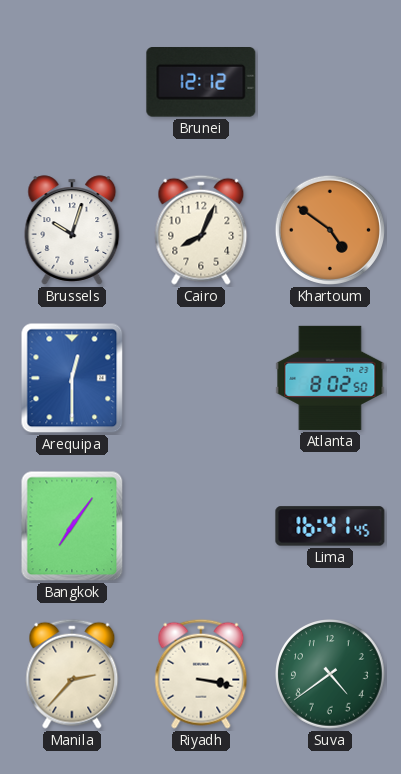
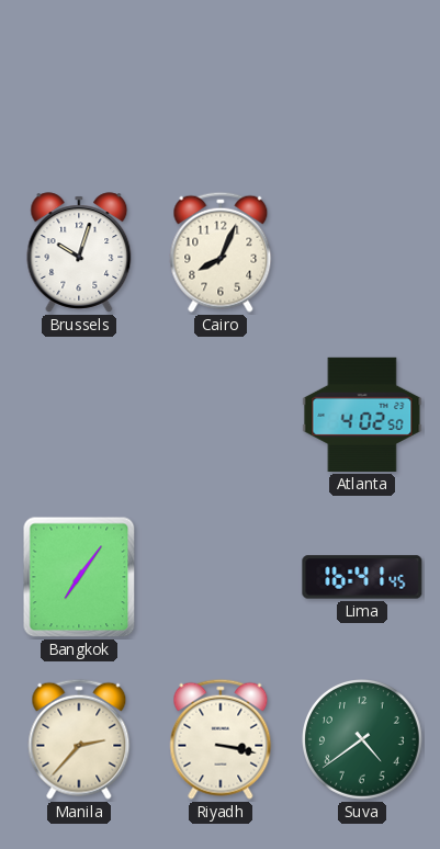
Brunei: 12:12 -> none (201, 83)
Khartoum: 4:51 -> none (330, 230)
Arequipa: 12:30 -> none (72, 378)
Atlanta: 8:02 -> 4:02 (362, 415)
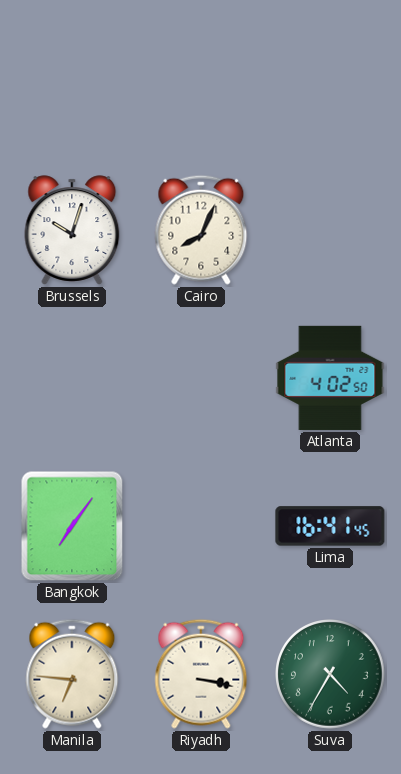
Manila: 2:37 -> 6:46 (72, 674)
Suva: 4:39 -> 4:35 (331, 675)
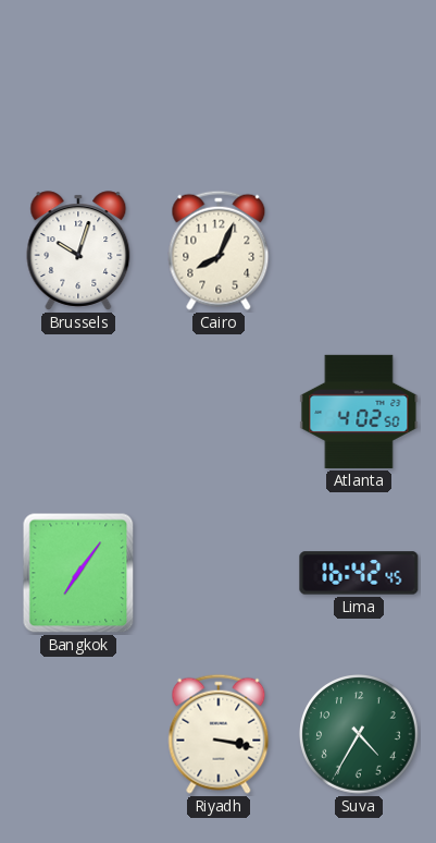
Lima: 16:41 -> 16:42 (359, 573)
Manila: 6:46 -> none (72, 674)
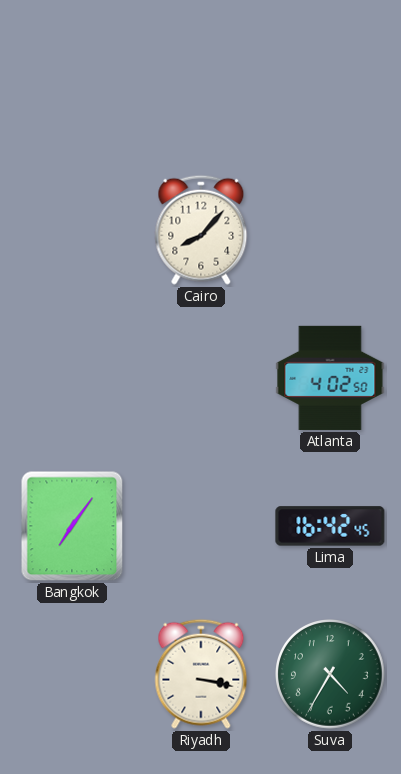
Brussels: 10:03 -> none (78, 251)
Cairo: 8:04 -> 8:07 (201, 230)
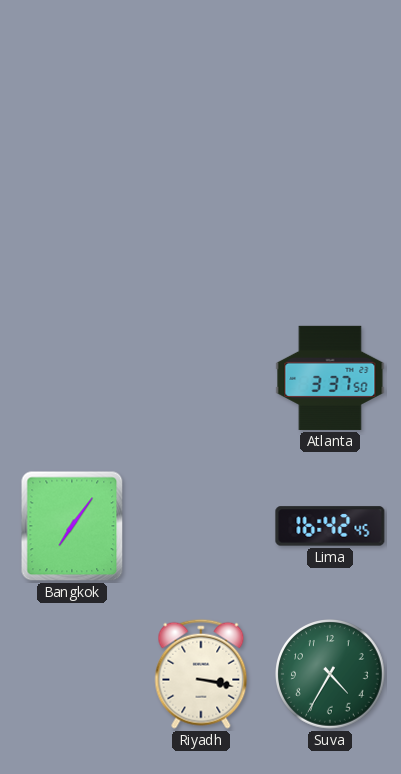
Cairo: 8:07 -> none (201, 230)
Atlanta: 4:02 -> 3:37 (330, 378)
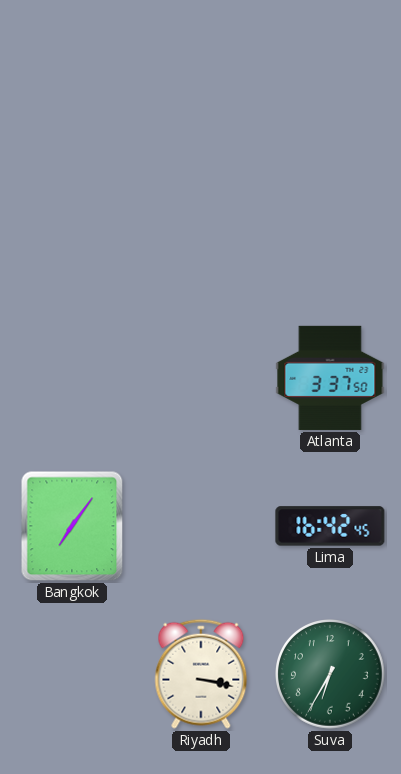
Suva: 4:35 -> 6:35 (331, 675)
